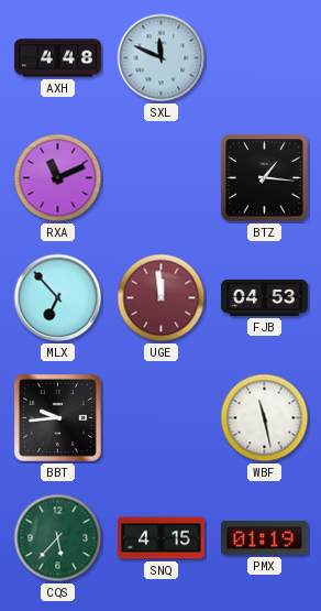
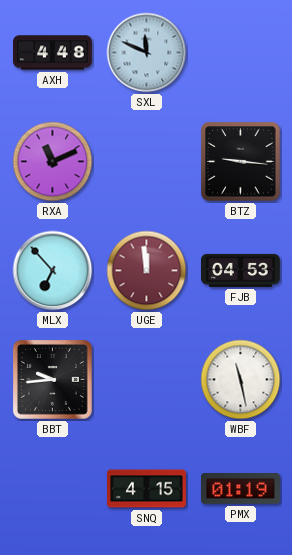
BTZ: 1:16 -> 9:16 (241, 162)
CQS: 5:37 -> none (58, 538)
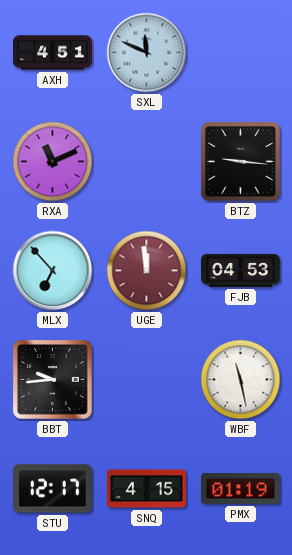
AXH: 4:48 -> 4:51 (53, 53)
STU: none -> 12:17 (52, 489)
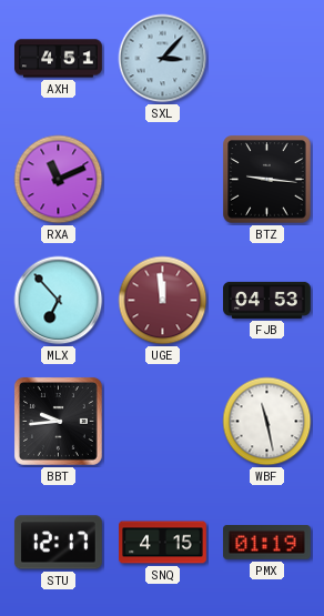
SXL: 11:49 -> 3:07 (163, 59)
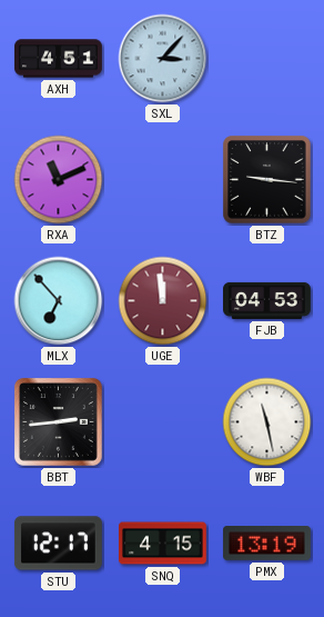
BBT: 9:44 -> 2:44 (58, 421)
PMX: 01:19 -> 13:19 (267, 544)
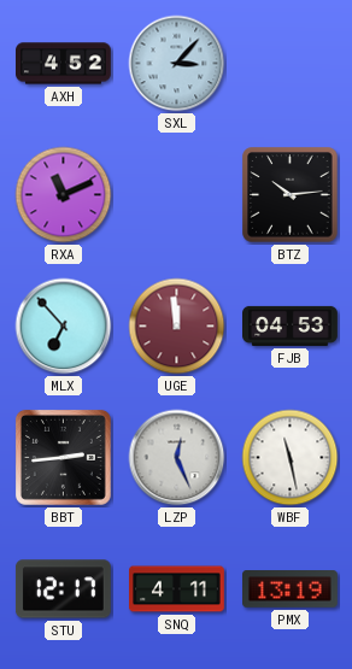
AXH: 4:51 -> 4:52 (64, 64)
BTZ: 9:16 -> 10:14 (291, 195)
LZP: none -> 12:26 (177, 458)
SNQ: 4:15 -> 4:11 (177, 589)
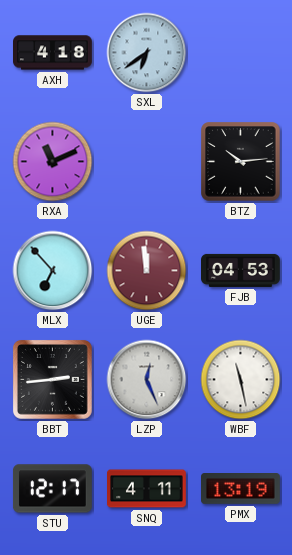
AXH: 4:52 -> 4:18 (53, 53)
SXL: 3:07 -> 6:39 (147, 53)
